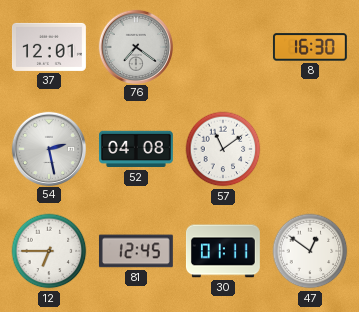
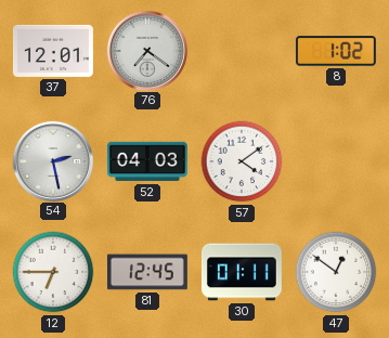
8: 16:30 -> 1:02 (336, 51)
52: 04:08 -> 04:03 (147, 161)
57: 11:09 -> 4:09 (242, 161)
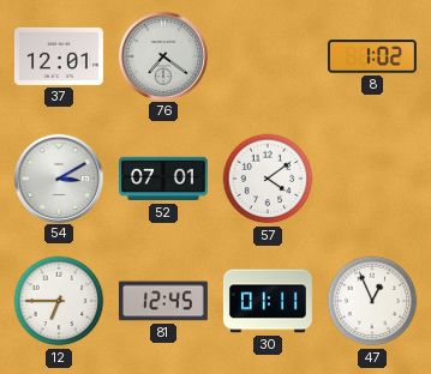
54: 2:28 -> 3:10 (58, 177)
52: 04:03 -> 07:01 (163, 179)
47: 12:51 -> 12:56 (372, 301)
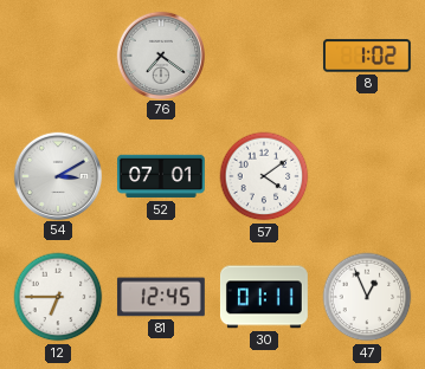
37: 12:01 -> none (59, 56)
